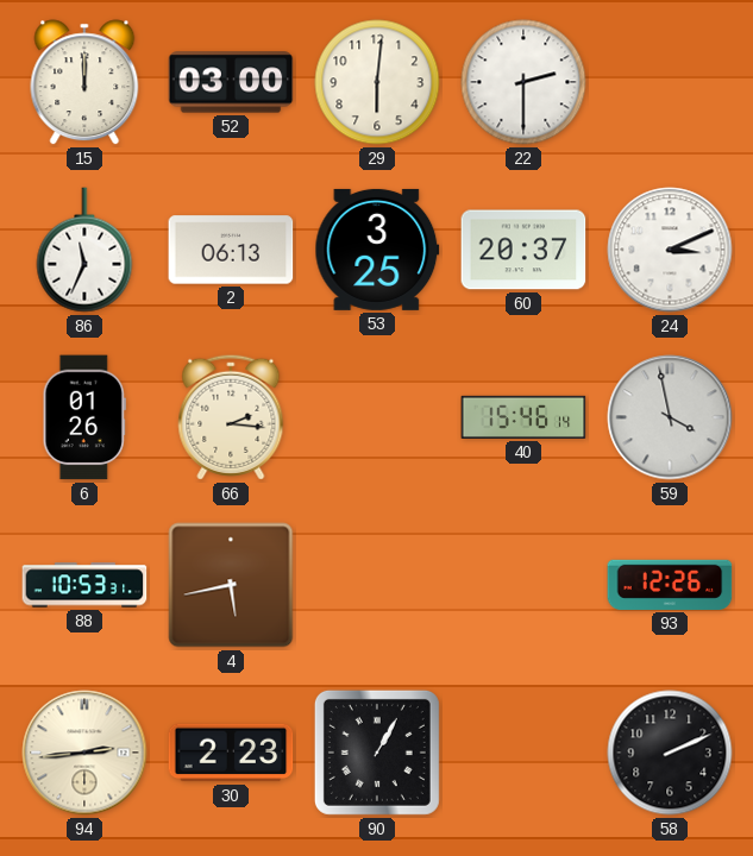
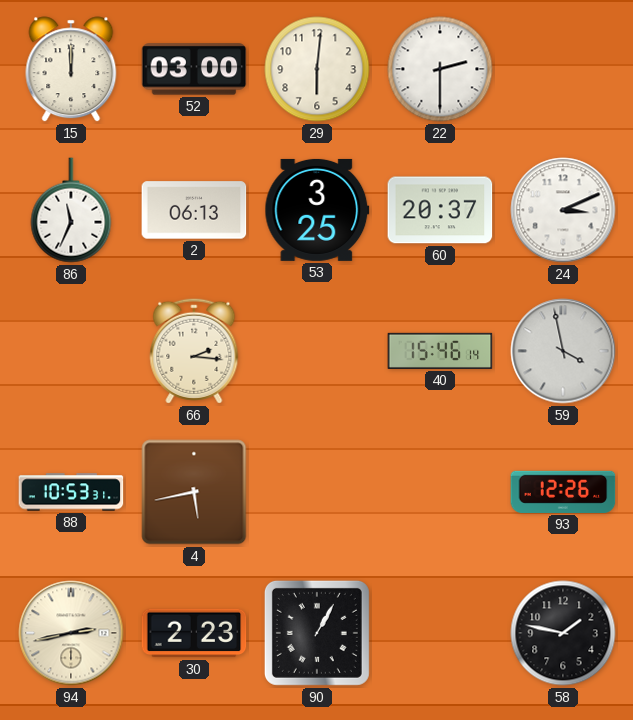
6: 01:26 -> none (84, 417)
94: 2:44 -> 2:43 (71, 633)
58: 2:11 -> 1:47 (563, 633)
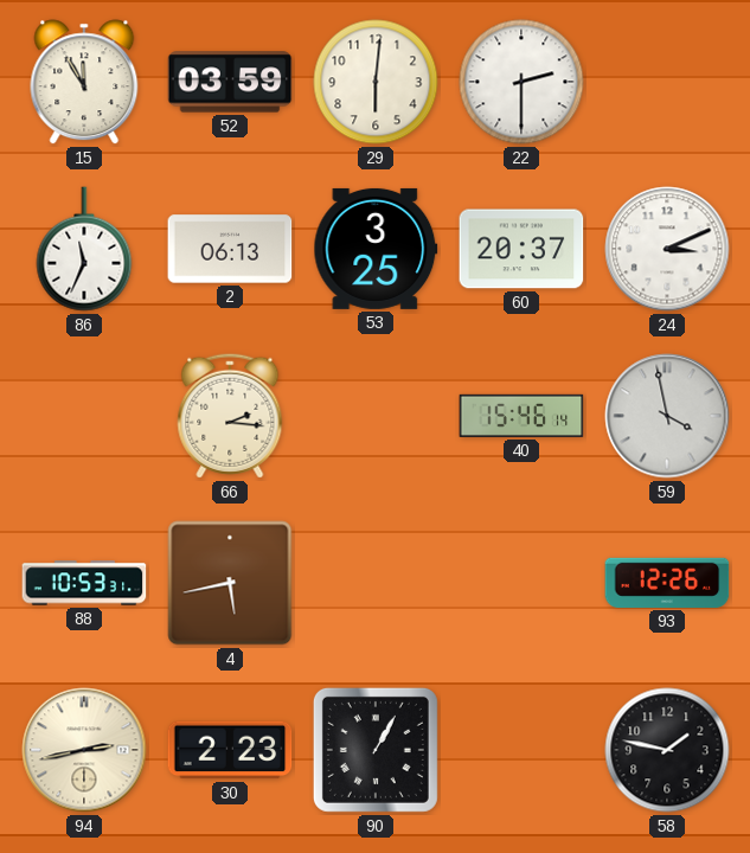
15: 12:00 -> 11:55 (84, 82)
52: 03:00 -> 03:59 (230, 82)
